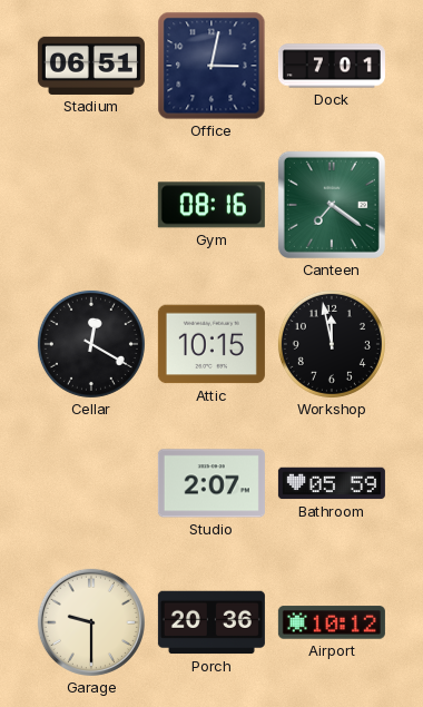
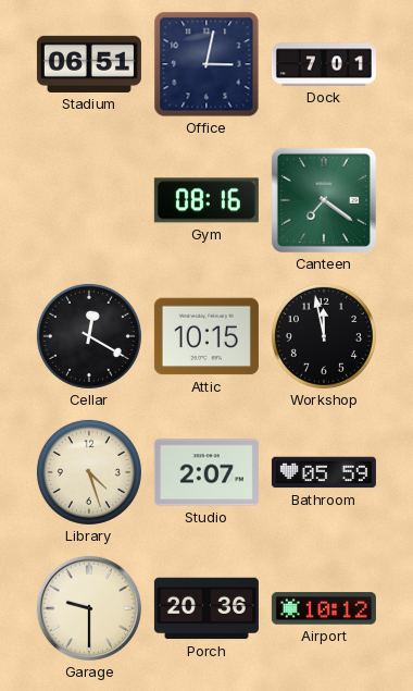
Library: none -> 4:27 (89, 472)
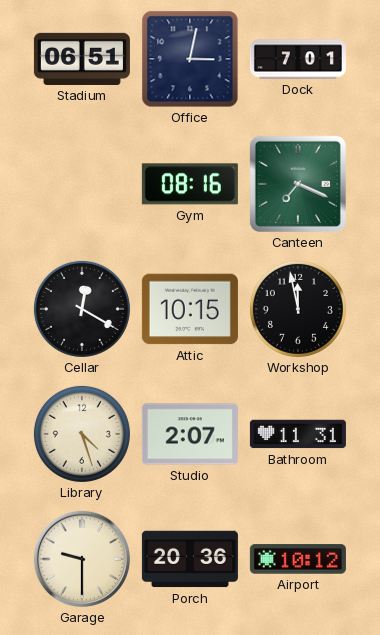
Canteen: 7:21 -> 7:19 (298, 184)
Bathroom: 05:59 -> 11:31 (298, 434)
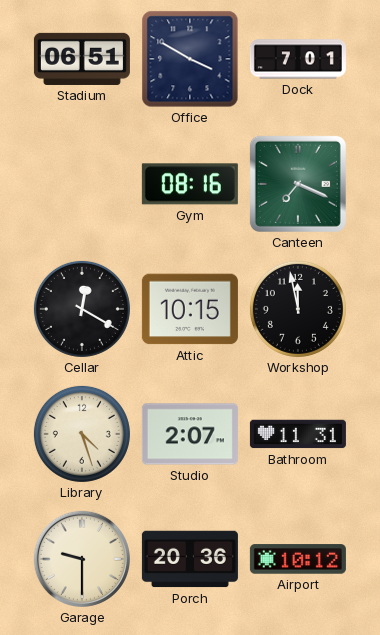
Office: 3:02 -> 3:50 (190, 59)
